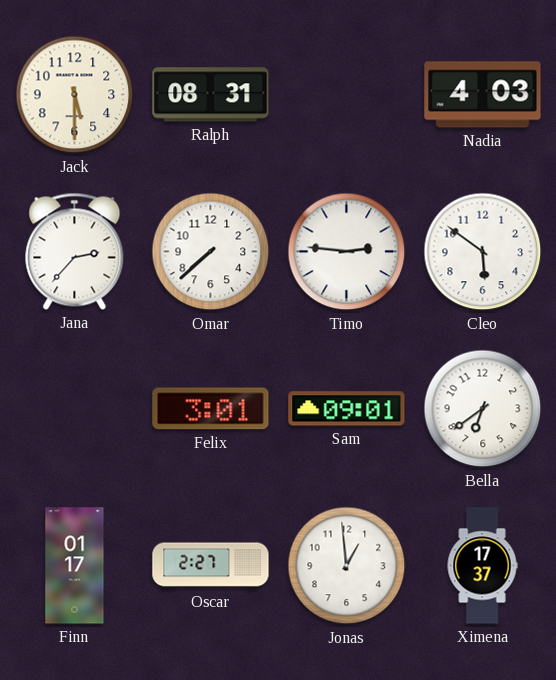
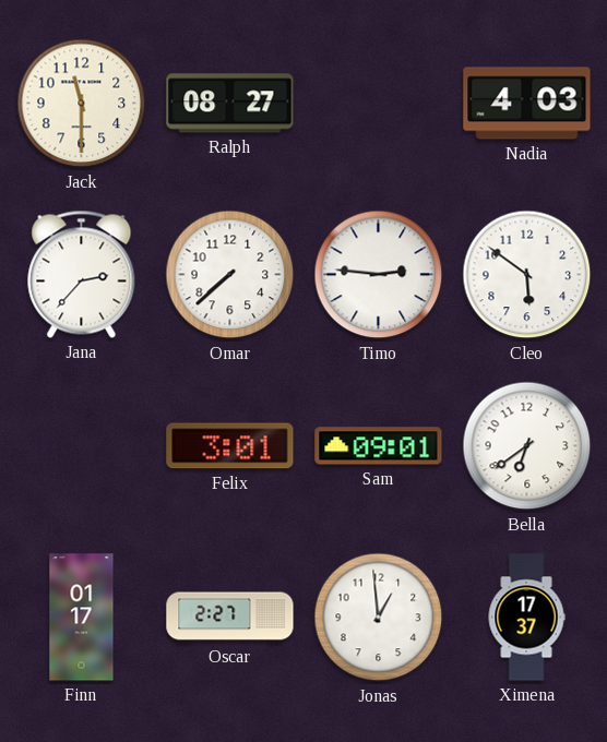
Jack: 5:30 -> 11:30 (82, 104)
Ralph: 08:31 -> 08:27 (230, 104)
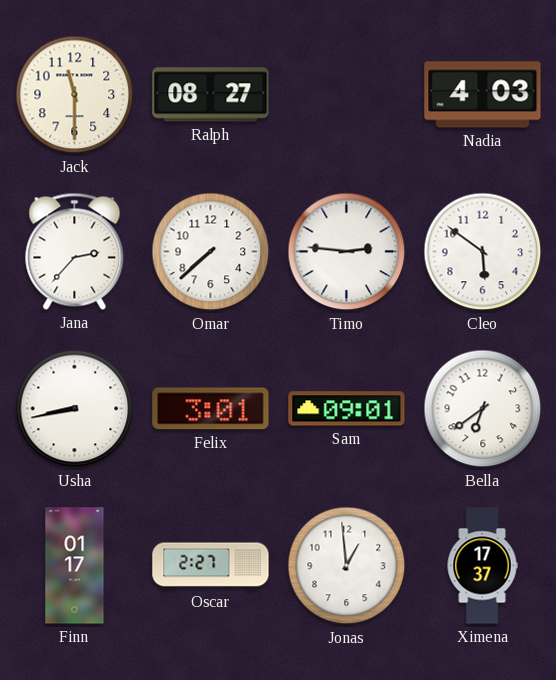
Usha: none -> 8:43 (75, 409)
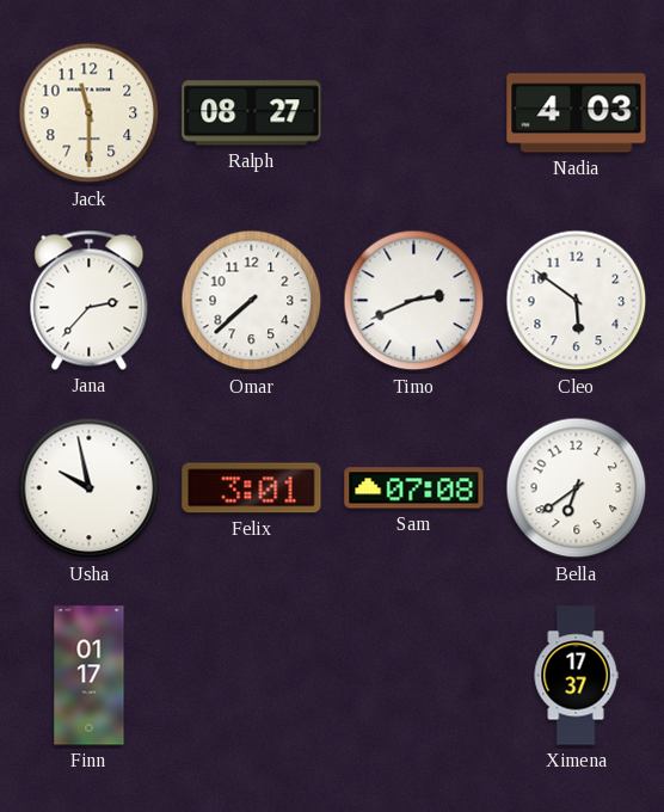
Timo: 2:46 -> 2:41 (414, 301)
Usha: 8:43 -> 9:58 (90, 488)
Sam: 09:01 -> 07:08 (414, 488)
Oscar: 2:27 -> none (211, 566)
Jonas: 12:59 -> none (347, 566)
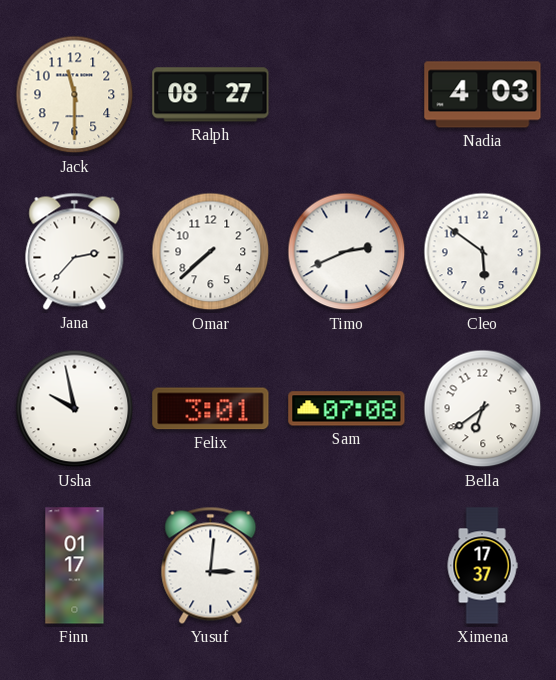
Yusuf: none -> 3:01 (211, 565)
